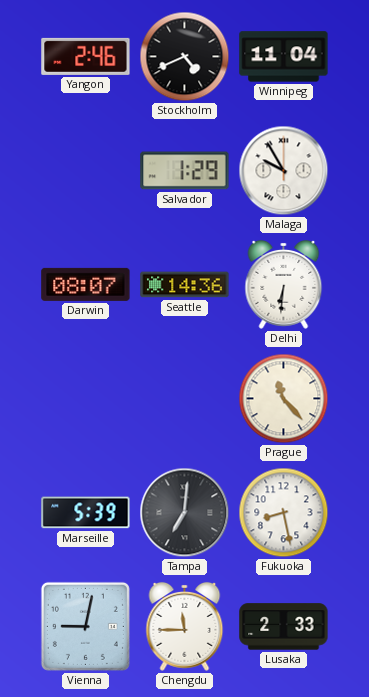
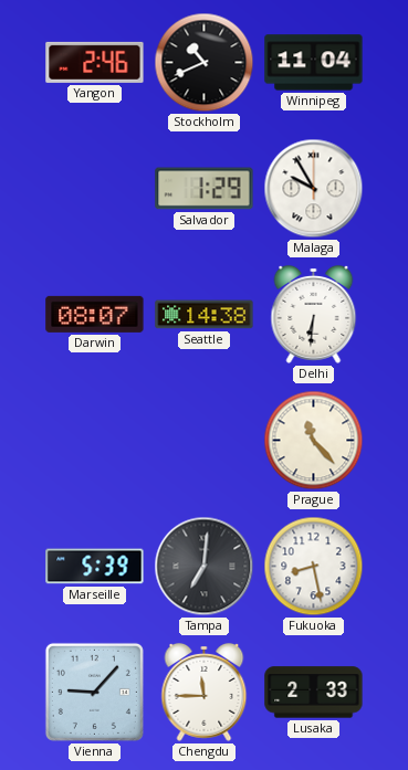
Stockholm: 4:41 -> 10:41 (205, 63)
Seattle: 14:36 -> 14:38 (205, 315)
Vienna: 9:02 -> 9:07 (94, 692)
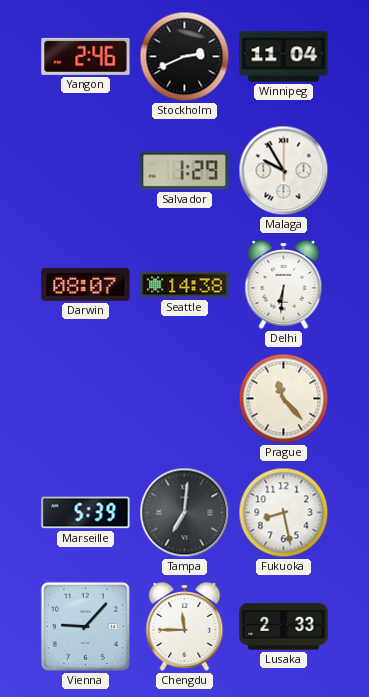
Stockholm: 10:41 -> 2:41 (185, 57)
